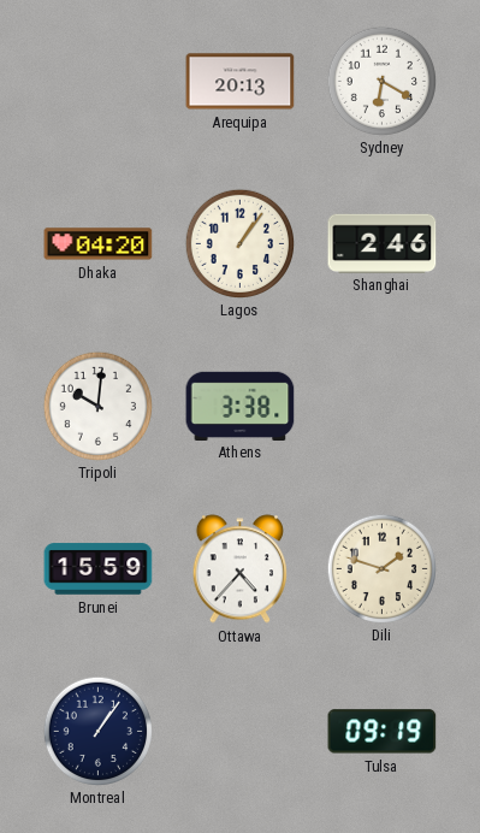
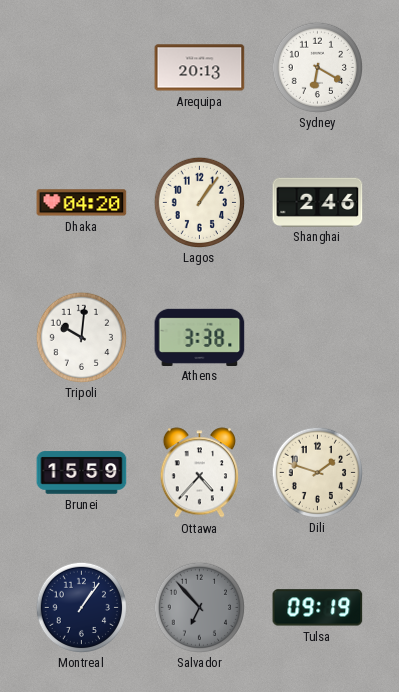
Salvador: none -> 6:53 (199, 607)
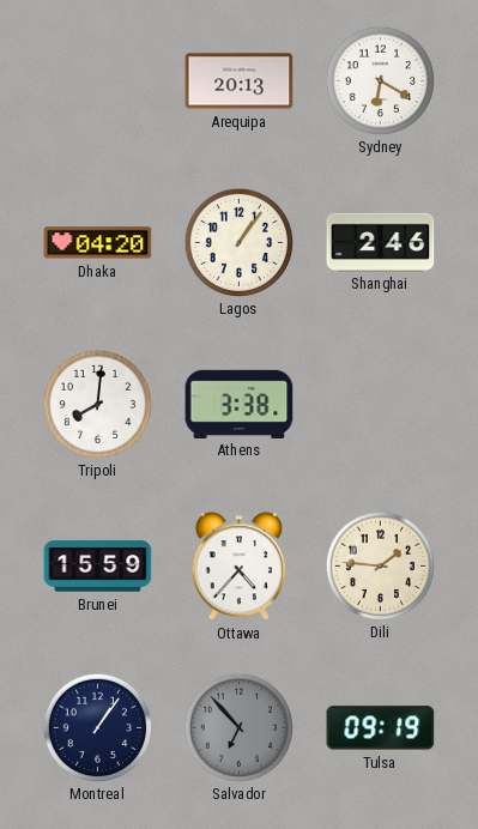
Tripoli: 10:01 -> 8:01 (97, 404)
Dili: 1:48 -> 1:46 (380, 565)
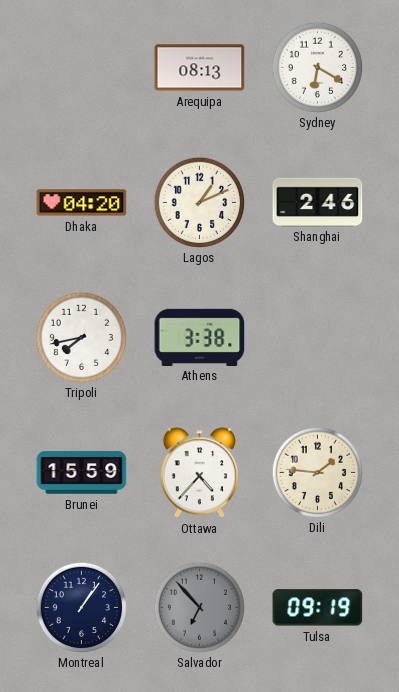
Arequipa: 20:13 -> 08:13 (200, 68)
Lagos: 1:06 -> 1:11 (199, 202)
Tripoli: 8:01 -> 7:43 (81, 337)
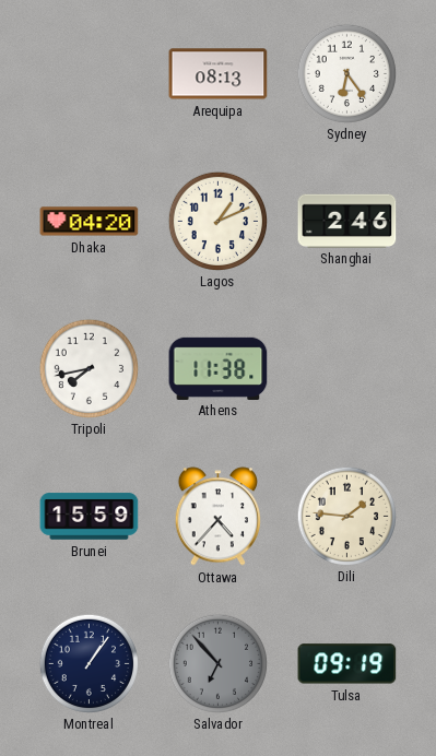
Sydney: 6:20 -> 6:24 (346, 73)
Athens: 3:38 -> 11:38 (219, 368)
